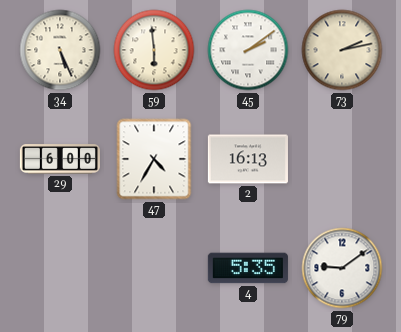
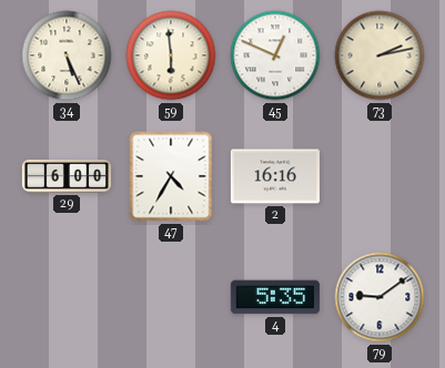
45: 2:09 -> 12:49 (275, 55)
2: 16:13 -> 16:16 (275, 176)
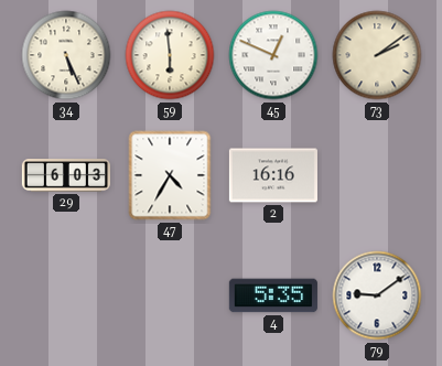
73: 2:13 -> 2:09 (377, 55)
29: 6:00 -> 6:03 (66, 175)
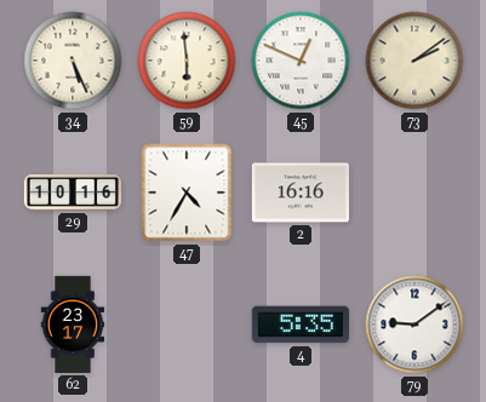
29: 6:03 -> 10:16 (73, 193)
62: none -> 23:17 (73, 325)
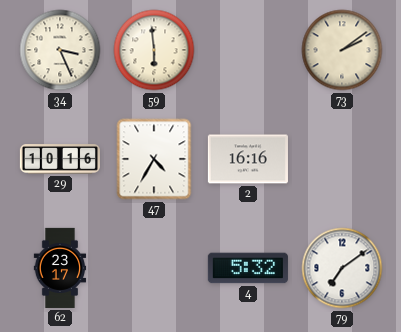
34: 5:26 -> 3:26 (60, 50)
45: 12:49 -> none (301, 61)
4: 5:35 -> 5:32 (248, 268)
79: 9:09 -> 7:09 (342, 268)
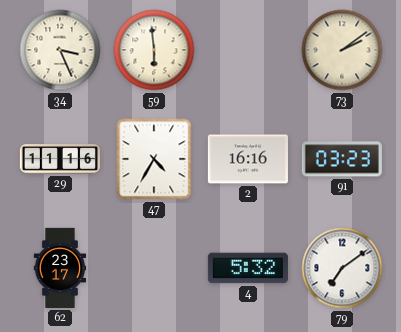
29: 10:16 -> 11:16 (60, 159)
91: none -> 03:23 (342, 159)
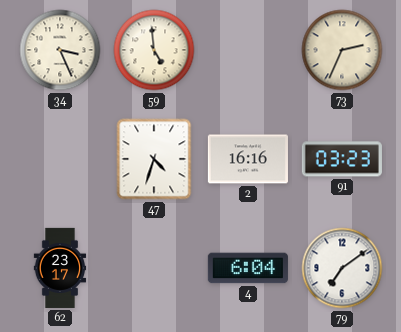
59: 5:59 -> 4:59 (154, 50)
73: 2:09 -> 2:34 (342, 50)
29: 11:16 -> none (60, 159)
47: 4:35 -> 4:33 (154, 159)
4: 5:32 -> 6:04 (248, 268)
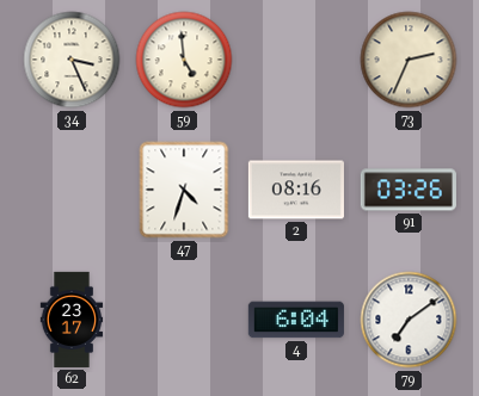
2: 16:16 -> 08:16 (296, 190)
91: 03:23 -> 03:26 (409, 190)
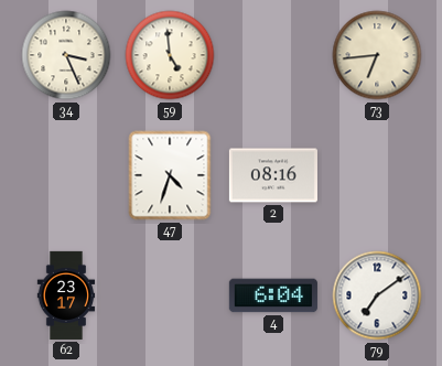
73: 2:34 -> 6:44 (377, 55)
91: 03:26 -> none (409, 190)
